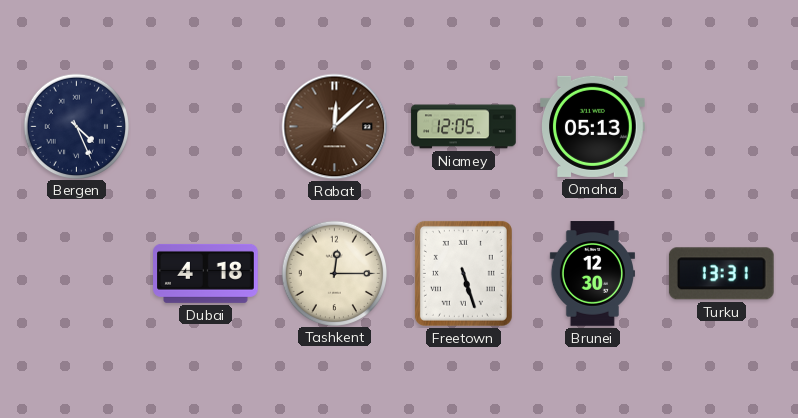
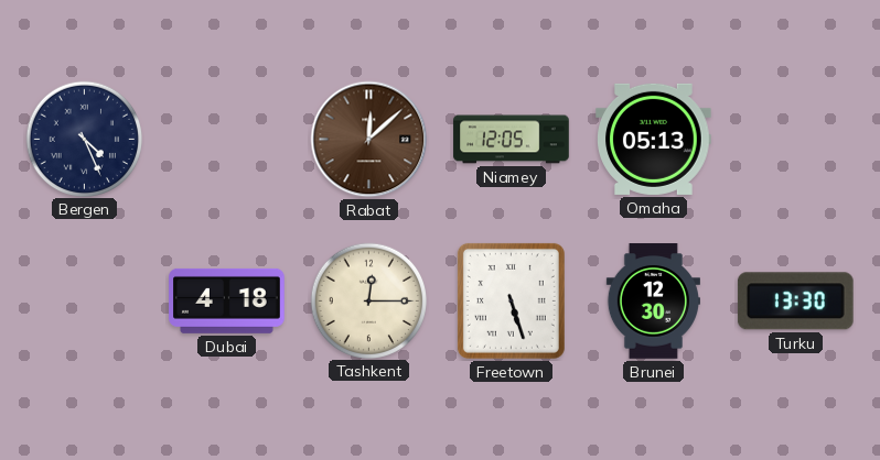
Turku: 13:31 -> 13:30 (795, 302)
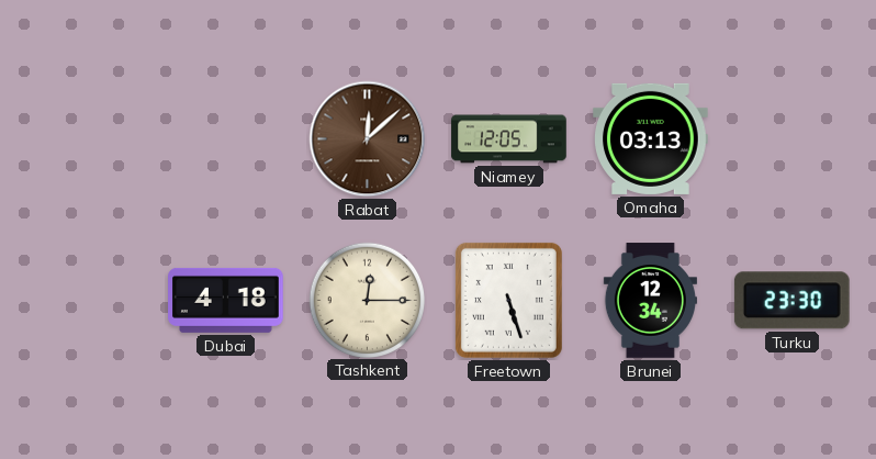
Bergen: 4:26 -> none (84, 139)
Omaha: 05:13 -> 03:13 (651, 138)
Brunei: 12:30 -> 12:34 (650, 301)
Turku: 13:30 -> 23:30 (791, 301)
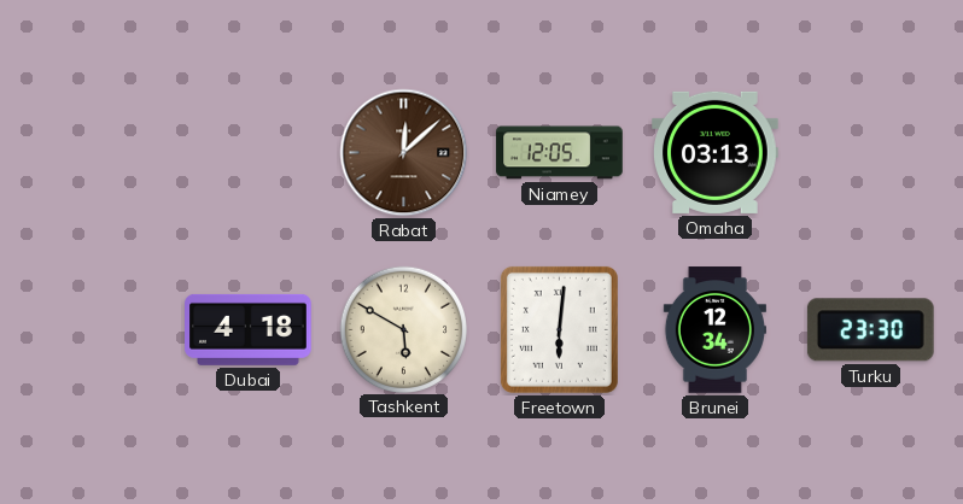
Tashkent: 12:15 -> 5:50 (403, 329)
Freetown: 5:27 -> 6:01 (559, 329)
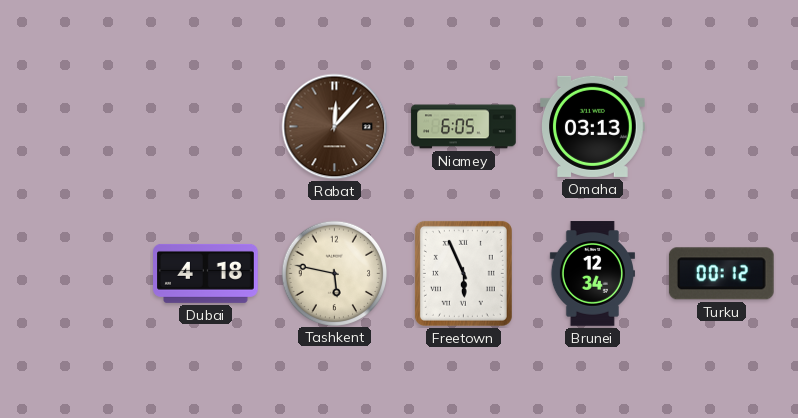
Rabat: 12:08 -> 12:07 (335, 127)
Niamey: 12:05 -> 6:05 (464, 127)
Tashkent: 5:50 -> 5:47 (334, 273)
Freetown: 6:01 -> 5:56 (463, 273)
Turku: 23:30 -> 00:12 (721, 274)
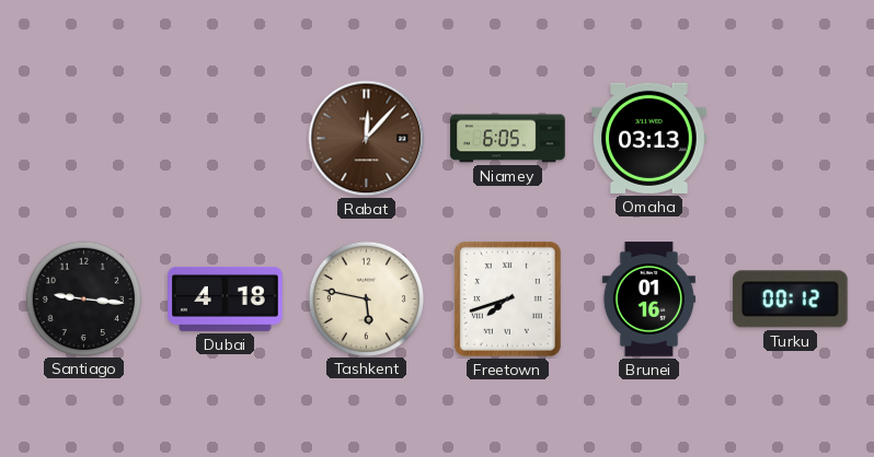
Santiago: none -> 9:16 (83, 298)
Freetown: 5:56 -> 7:42 (507, 298)
Brunei: 12:34 -> 01:16 (648, 300)
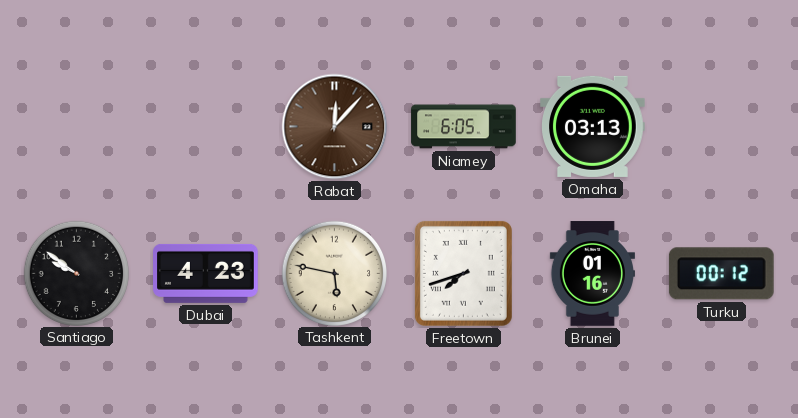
Santiago: 9:16 -> 9:51 (76, 273)
Dubai: 4:18 -> 4:23 (206, 273)
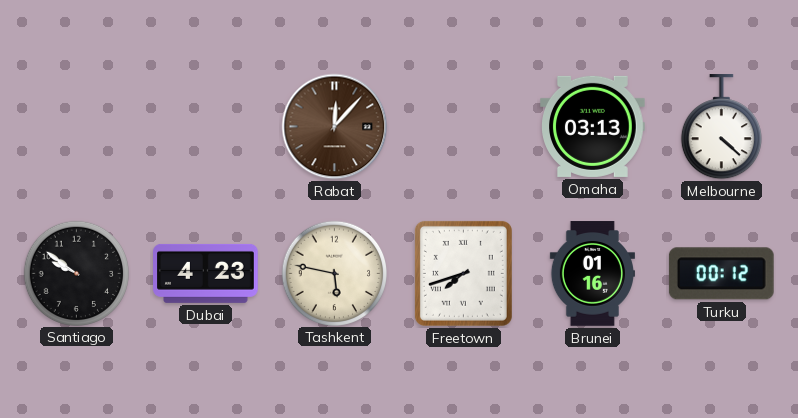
Niamey: 6:05 -> none (464, 127)
Melbourne: none -> 4:22 (721, 127)
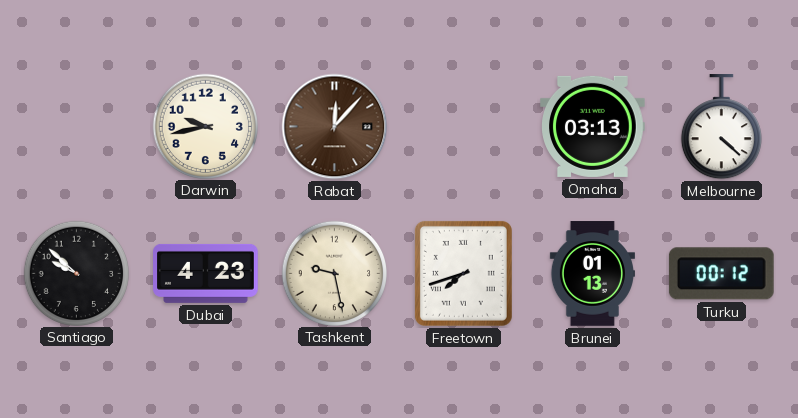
Darwin: none -> 9:43 (205, 126)
Santiago: 9:51 -> 9:52 (76, 273)
Tashkent: 5:47 -> 9:28 (334, 273)
Brunei: 01:16 -> 01:13 (592, 274)
